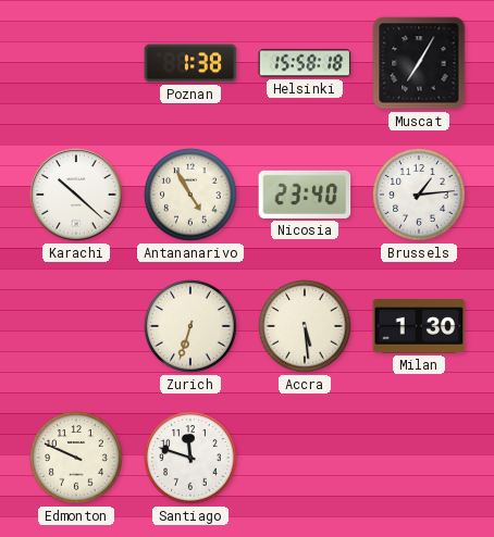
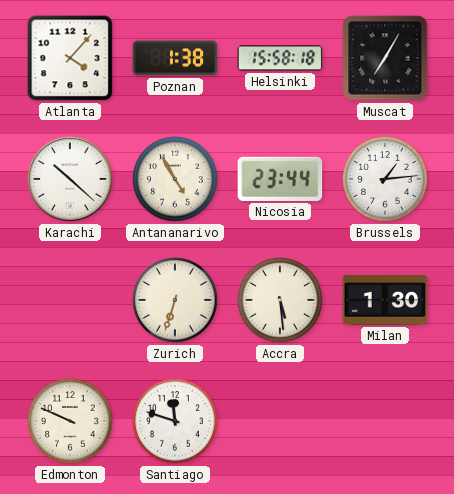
Atlanta: none -> 4:07 (70, 58)
Nicosia: 23:40 -> 23:44 (280, 179)
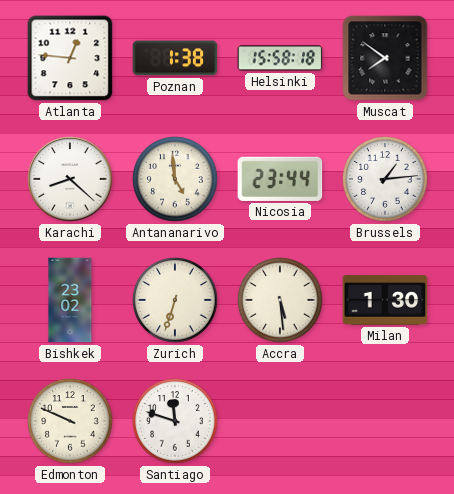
Atlanta: 4:07 -> 12:46 (70, 58)
Muscat: 7:05 -> 7:51 (385, 58)
Karachi: 10:22 -> 8:22 (70, 179)
Antananarivo: 4:55 -> 4:59 (175, 179)
Bishkek: none -> 23:02 (70, 300)
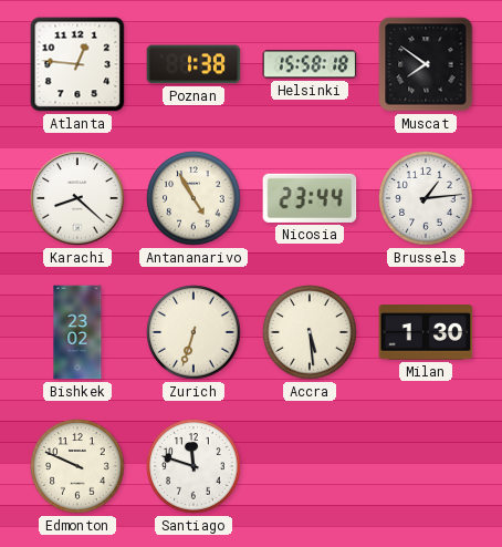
Antananarivo: 4:59 -> 4:55 (194, 198)
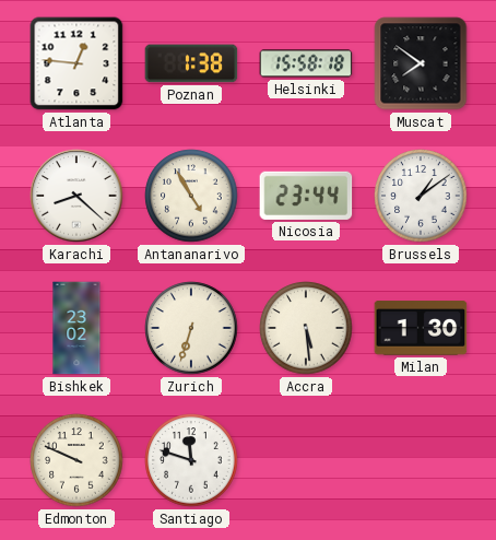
Brussels: 1:14 -> 1:09 (421, 196)
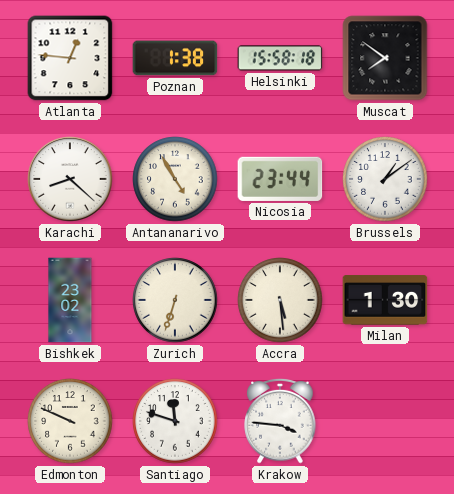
Krakow: none -> 3:46 (280, 421)
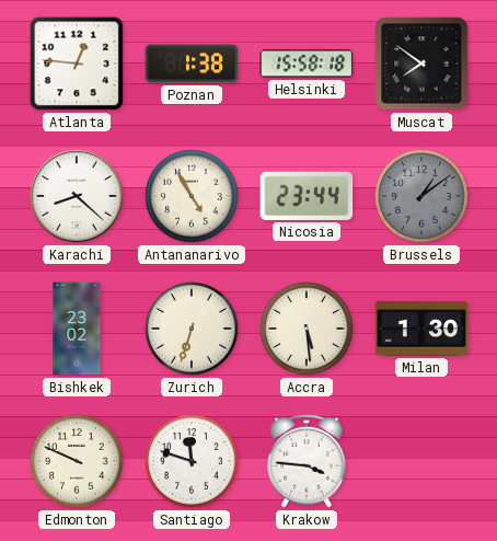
Brussels dial: white -> grey (421, 196)
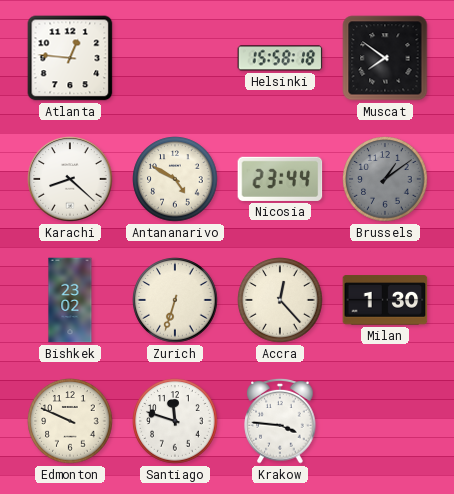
Poznan: 1:38 -> none (192, 64)
Antananarivo: 4:55 -> 4:50 (175, 179)
Accra: 5:29 -> 12:23 (280, 300)
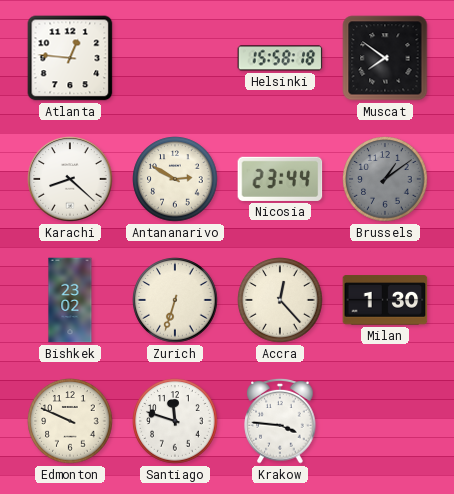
Antananarivo: 4:50 -> 2:50 (175, 179)
